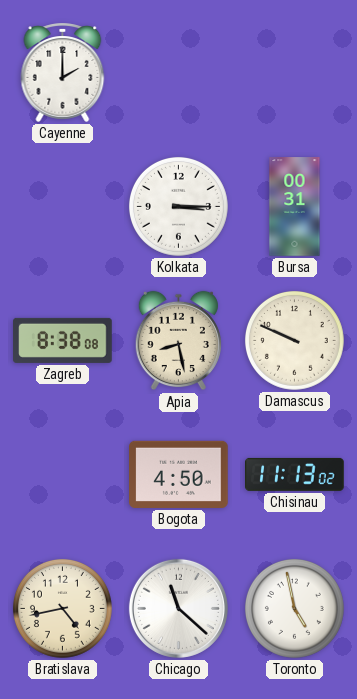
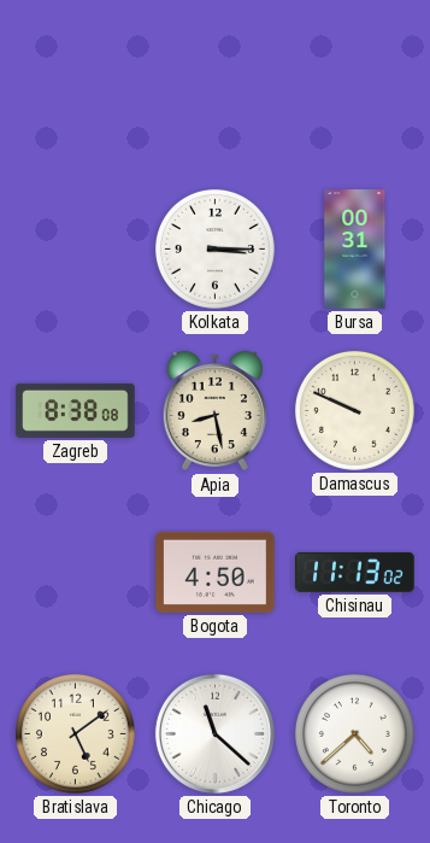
Cayenne: 2:00 -> none (63, 72)
Bratislava: 4:43 -> 5:09 (75, 733)
Toronto: 4:58 -> 4:38 (354, 733)
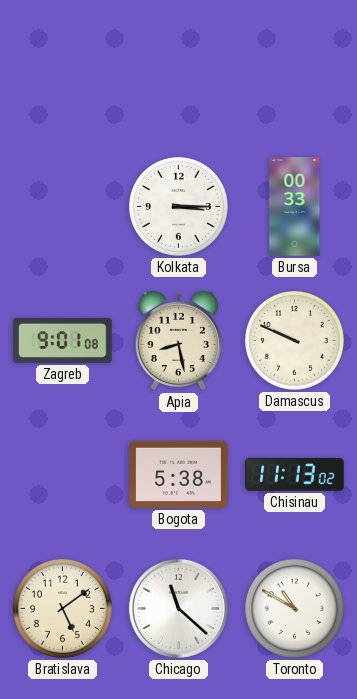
Bursa: 00:31 -> 00:33 (295, 207)
Zagreb: 8:38 -> 9:01 (63, 340)
Bogota: 4:50 -> 5:38 (179, 474)
Toronto: 4:38 -> 10:50 (294, 608)
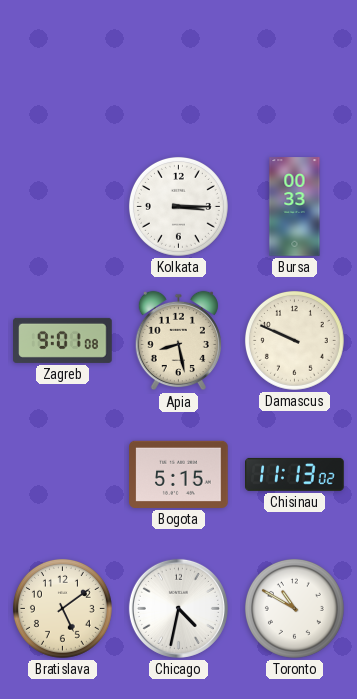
Bogota: 5:38 -> 5:15 (179, 474)
Chicago: 11:22 -> 4:32 (178, 608)
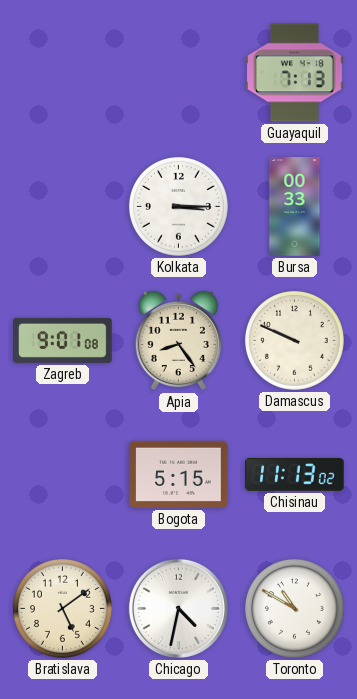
Guayaquil: none -> 7:13 (295, 73)
Apia: 8:28 -> 8:24 (178, 341)
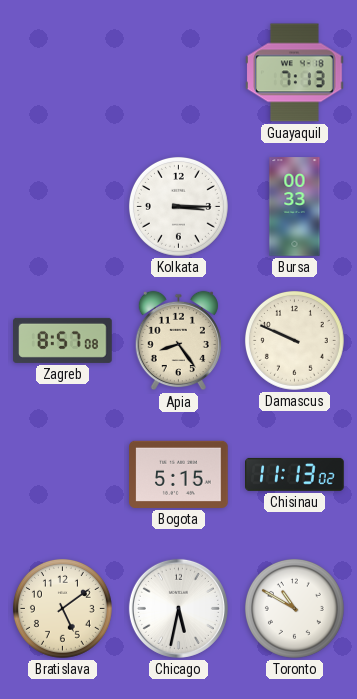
Zagreb: 9:01 -> 8:57 (63, 340)
Chicago: 4:32 -> 5:32 (178, 608)
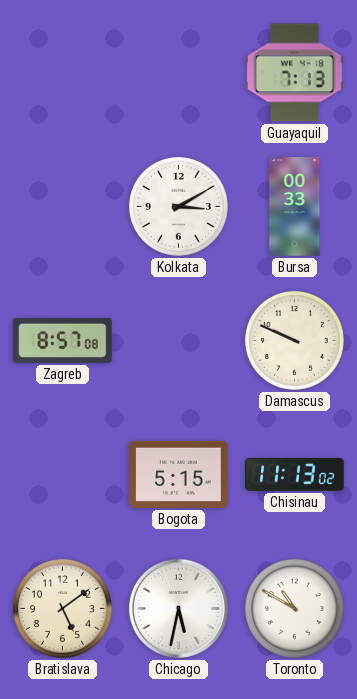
Kolkata: 3:15 -> 3:10 (178, 206)
Apia: 8:24 -> none (178, 341)
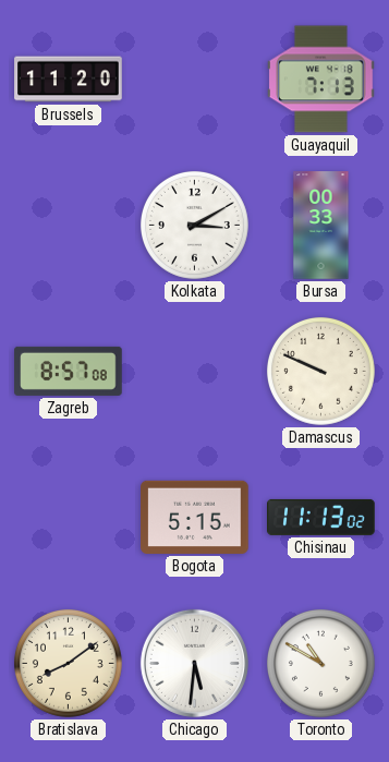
Brussels: none -> 11:20 (69, 80)
Bratislava: 5:09 -> 8:09 (68, 663)
Chicago: 5:32 -> 5:31 (194, 663)
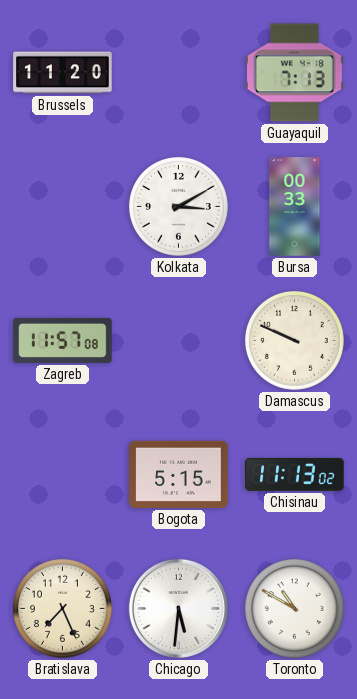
Zagreb: 8:57 -> 11:57 (63, 340)
Bratislava: 8:09 -> 7:26 (62, 608)
